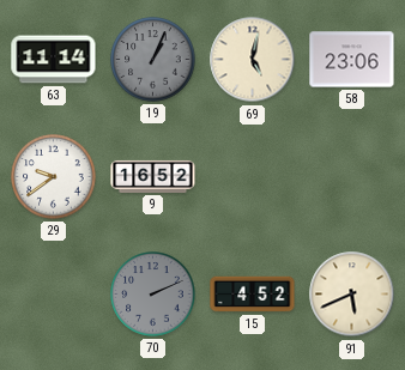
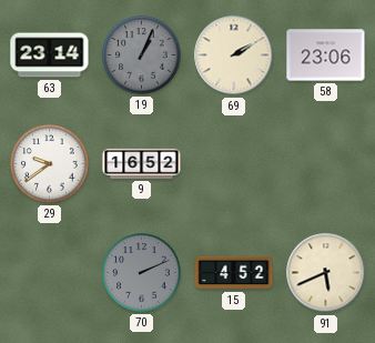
63: 11:14 -> 23:14 (50, 56)
69: 5:02 -> 2:10 (234, 56)
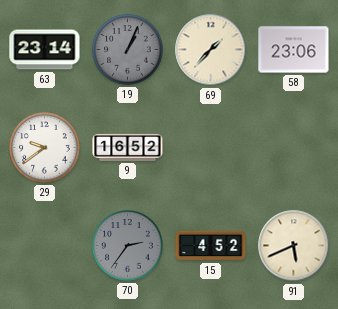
69: 2:10 -> 1:37 (211, 50)
70: 2:11 -> 2:36 (128, 246)
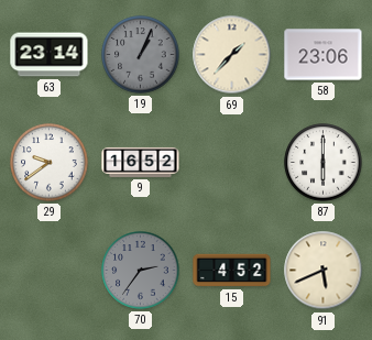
87: none -> 6:00 (324, 163)
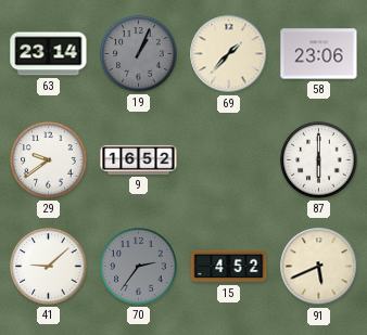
41: none -> 9:08 (49, 267)
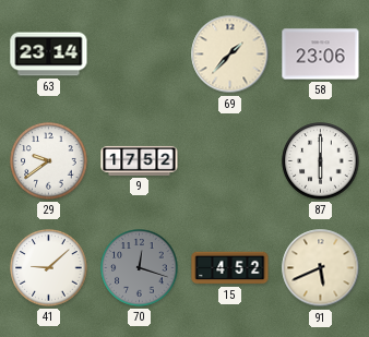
19: 1:04 -> none (139, 54)
9: 16:52 -> 17:52 (140, 160)
70: 2:36 -> 12:18 (140, 268)
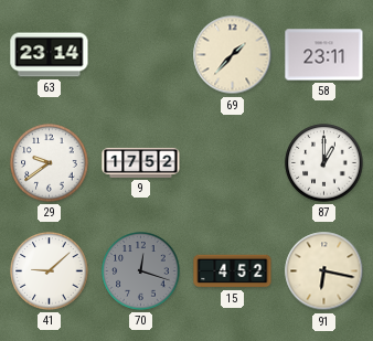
58: 23:06 -> 23:11 (324, 55)
87: 6:00 -> 1:00 (324, 163)
91: 5:41 -> 6:17 (324, 271)
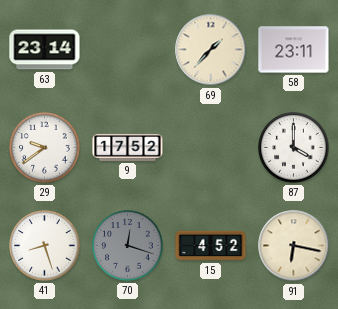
87: 1:00 -> 4:00 (294, 148)
41: 9:08 -> 8:27 (45, 246)
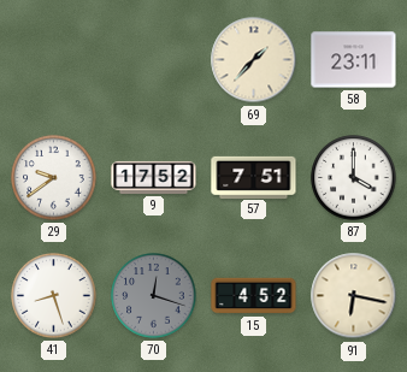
63: 23:14 -> none (45, 50)
57: none -> 7:51 (254, 177)
